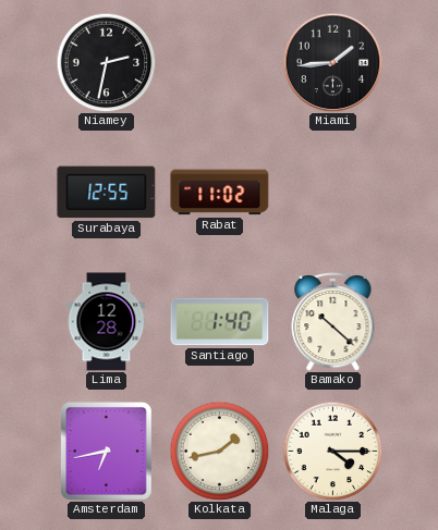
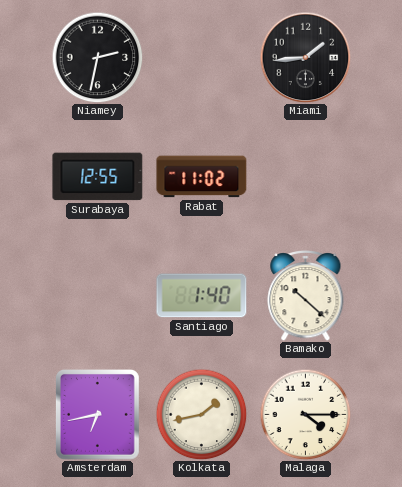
Lima: 12:28 -> none (107, 322)
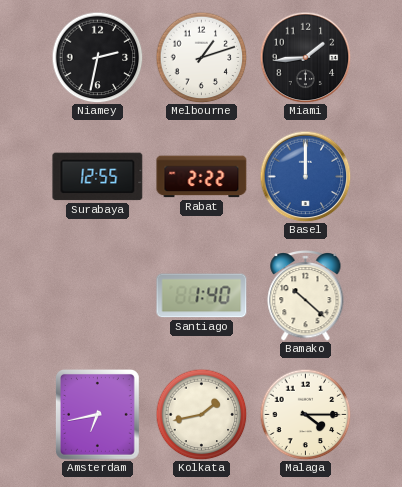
Melbourne: none -> 1:12 (201, 57)
Rabat: 11:02 -> 2:22 (202, 177)
Basel: none -> 12:00 (305, 176)
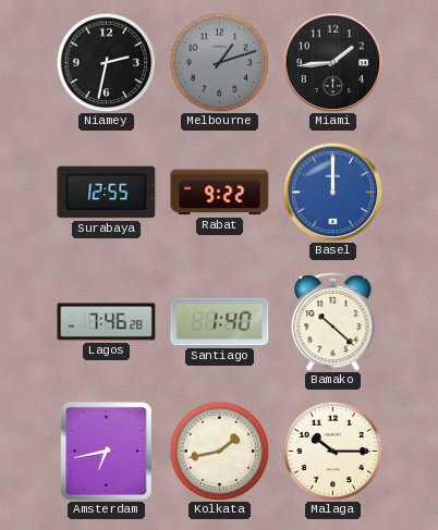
Melbourne dial: white -> grey (219, 62)
Rabat: 2:22 -> 9:22 (220, 193)
Lagos: none -> 7:46 (107, 322)
Malaga: 4:15 -> 10:15 (332, 451)
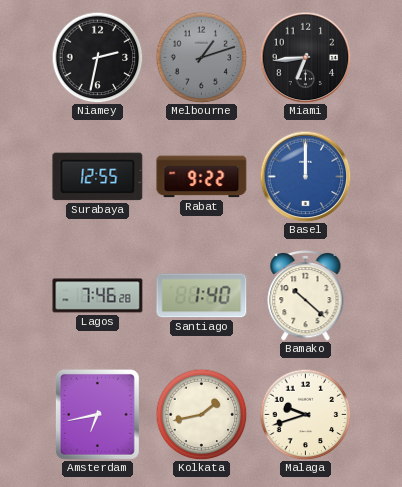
Miami: 1:44 -> 6:44 (305, 57)
Malaga: 10:15 -> 9:42 (305, 414)
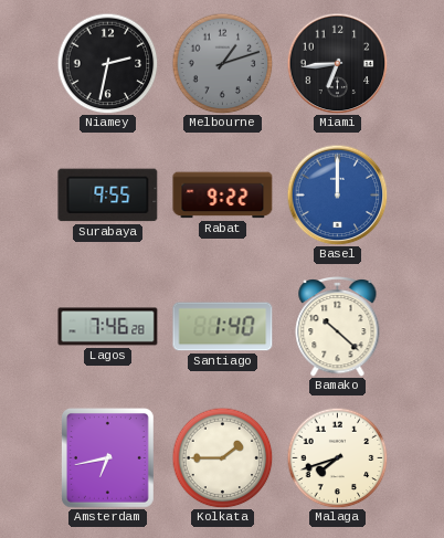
Surabaya: 12:55 -> 9:55 (108, 196)
Kolkata: 1:43 -> 1:45 (222, 457)
Malaga: 9:42 -> 7:42 (337, 457)
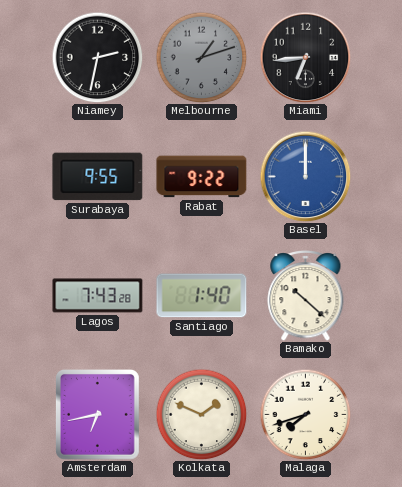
Lagos: 7:46 -> 7:43 (98, 296)
Kolkata: 1:45 -> 1:49 (201, 414)
